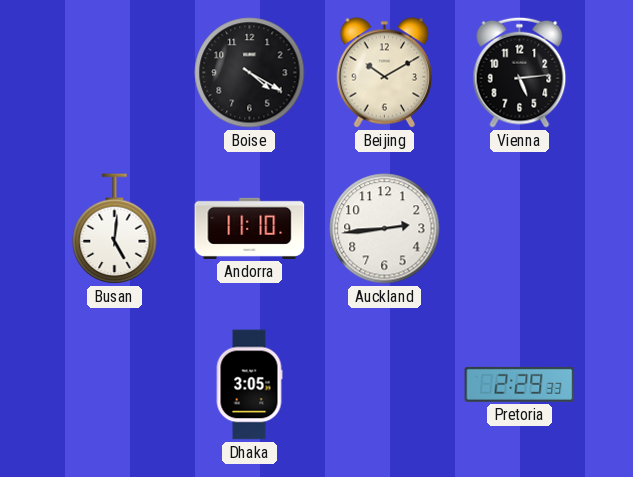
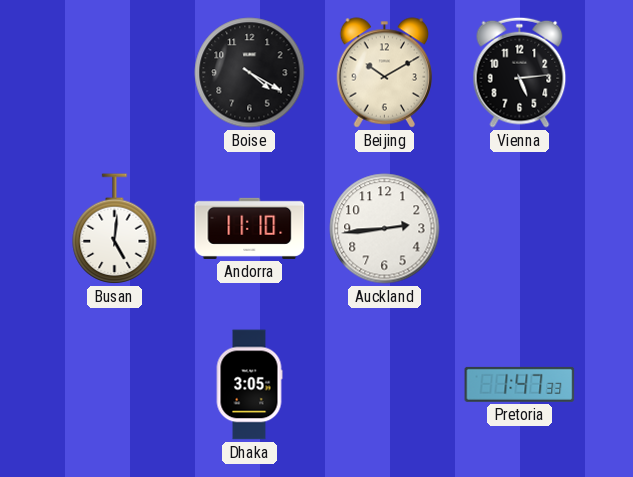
Pretoria: 2:29 -> 1:47 (520, 384)
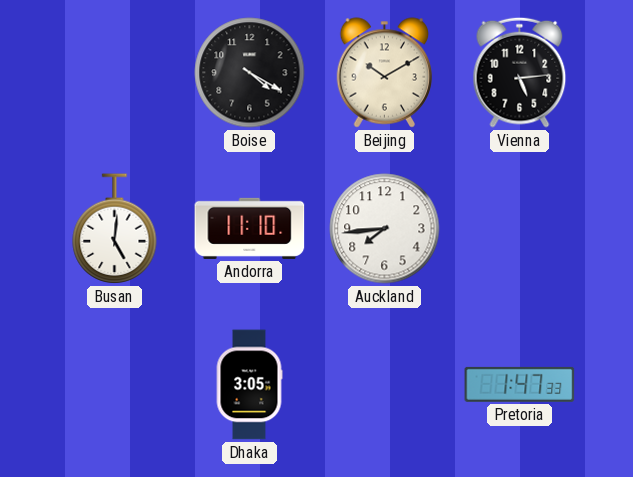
Auckland: 2:44 -> 7:44 (385, 229)
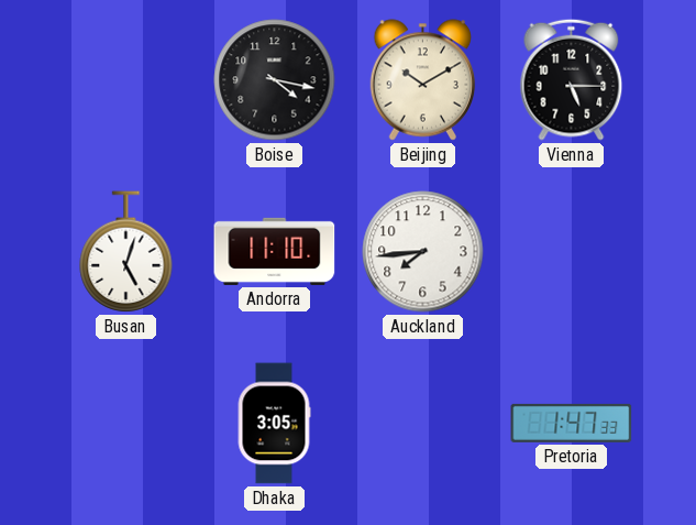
Boise: 4:20 -> 4:17 (275, 80)
Vienna: 5:14 -> 5:15 (572, 79)
Busan: 5:01 -> 5:03 (126, 252)
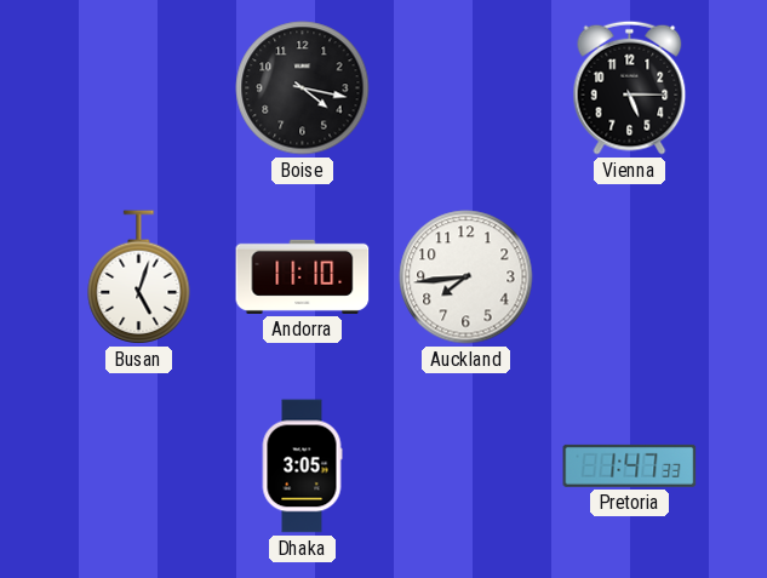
Beijing: 10:10 -> none (423, 80)
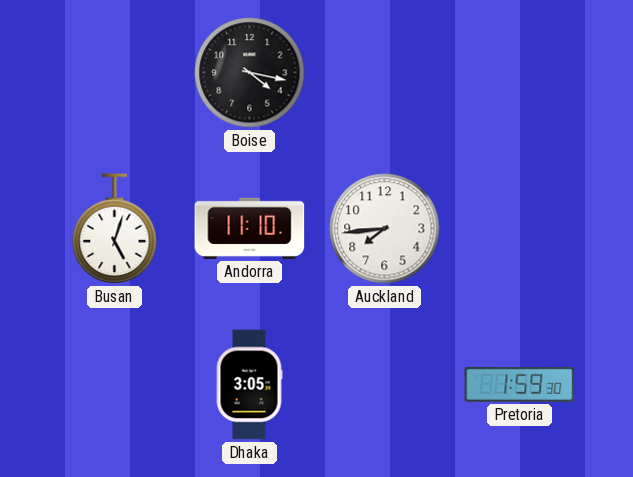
Vienna: 5:15 -> none (630, 87)
Pretoria: 1:47 -> 1:59 (520, 384)
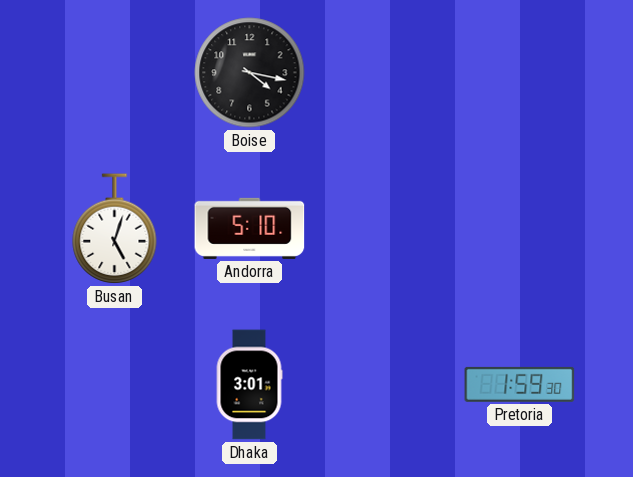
Andorra: 11:10 -> 5:10 (250, 228)
Auckland: 7:44 -> none (385, 229)
Dhaka: 3:05 -> 3:01 (249, 385)
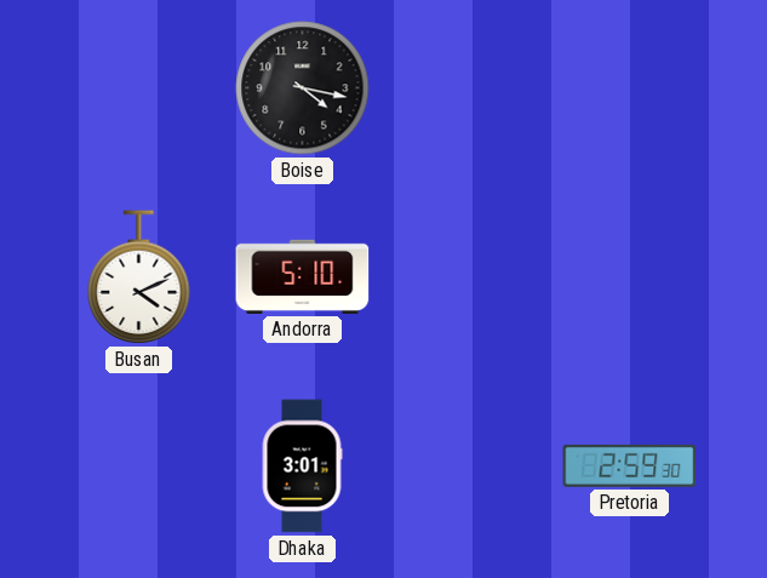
Busan: 5:03 -> 4:11 (139, 277)
Pretoria: 1:59 -> 2:59 (630, 465)
